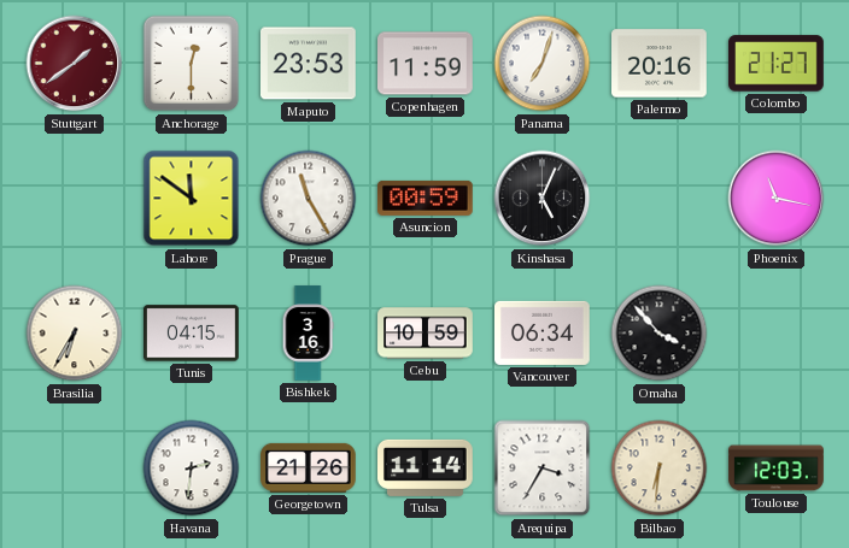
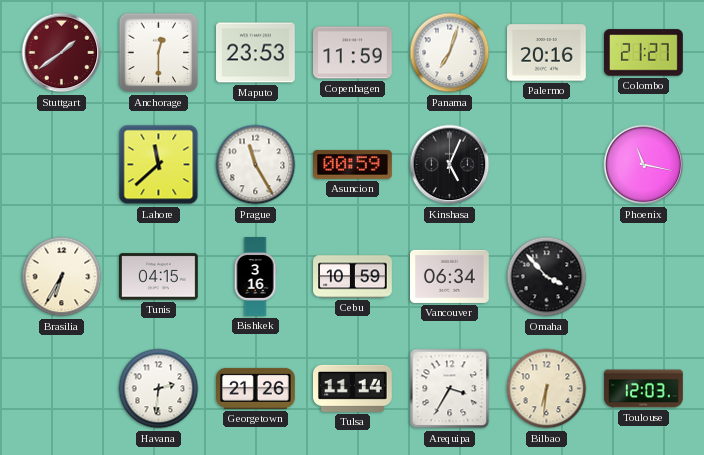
Lahore: 11:51 -> 11:38 (159, 165)
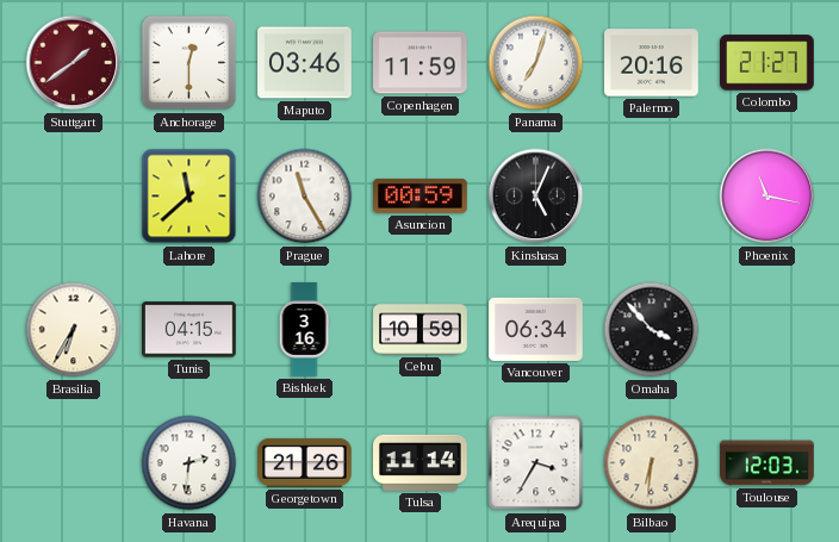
Maputo: 23:53 -> 03:46 (305, 63)
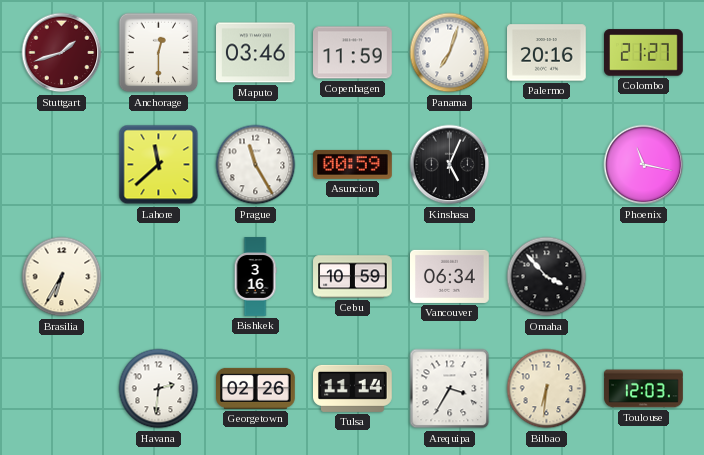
Stuttgart: 1:39 -> 1:42 (62, 53)
Tunis: 04:15 -> none (189, 330)
Georgetown: 21:26 -> 02:26 (256, 388)
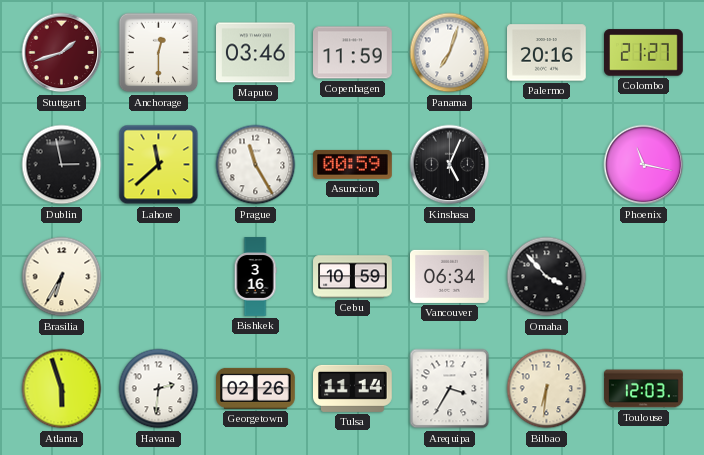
Dublin: none -> 2:58 (62, 165)
Atlanta: none -> 5:57 (62, 389)
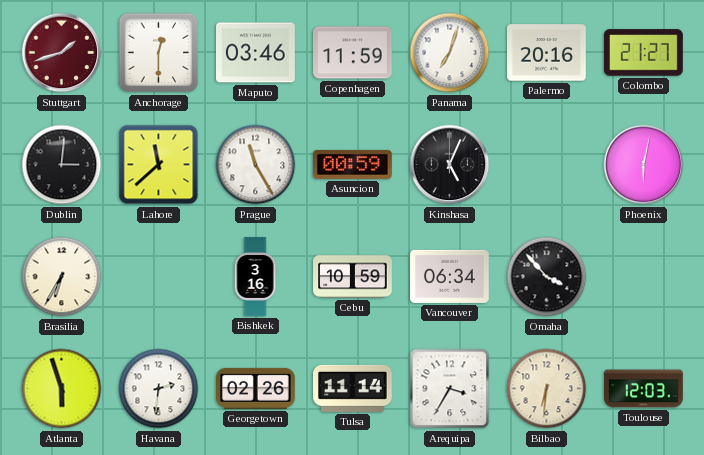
Dublin: 2:58 -> 3:01 (62, 165)
Phoenix: 11:17 -> 6:02 (644, 165)
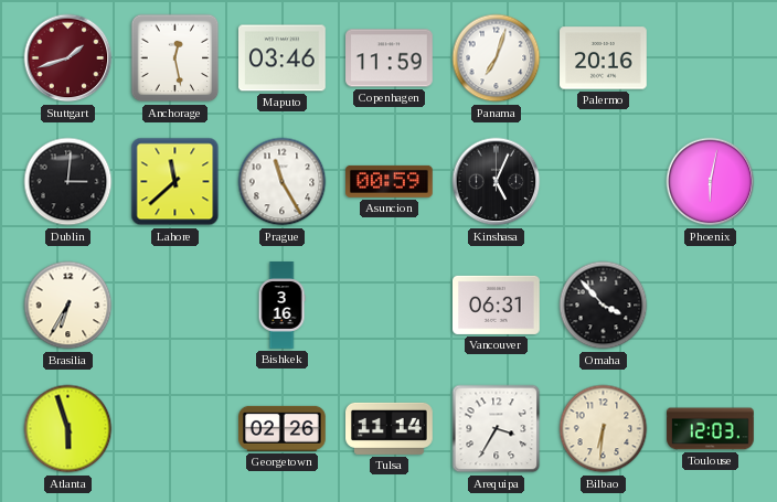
Anchorage: 12:30 -> 12:28 (175, 58)
Colombo: 21:27 -> none (644, 53)
Cebu: 10:59 -> none (353, 277)
Vancouver: 06:34 -> 06:31 (497, 305)
Havana: 2:31 -> none (159, 389)
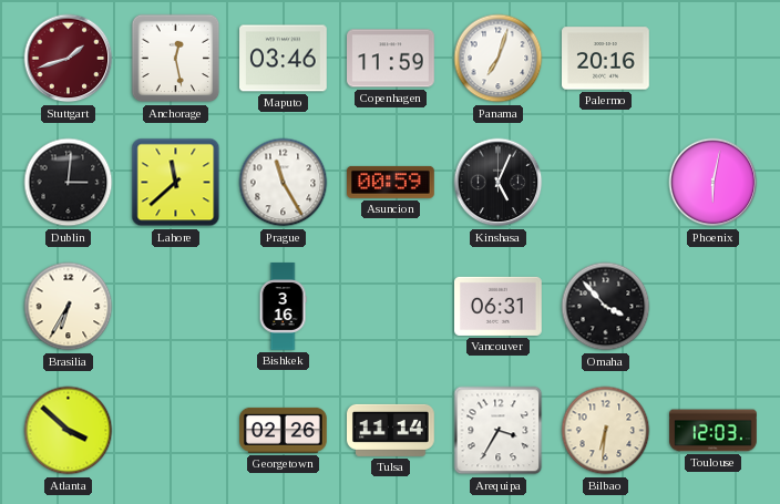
Atlanta: 5:57 -> 3:52 (69, 431)
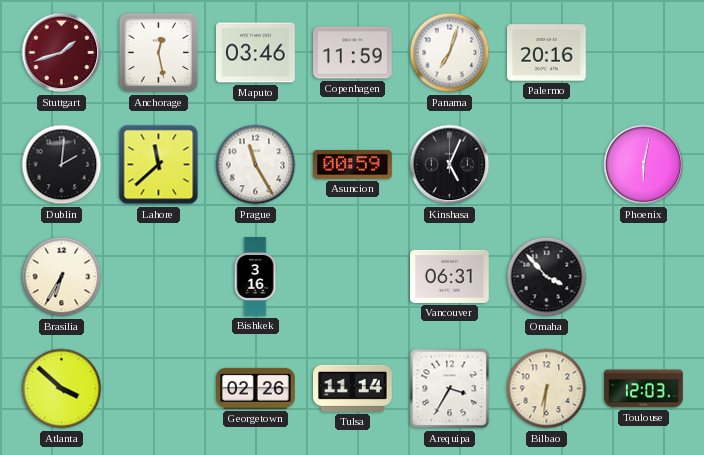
Dublin: 3:01 -> 2:01 (62, 165)
